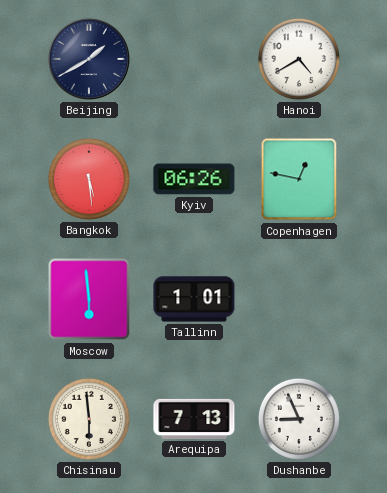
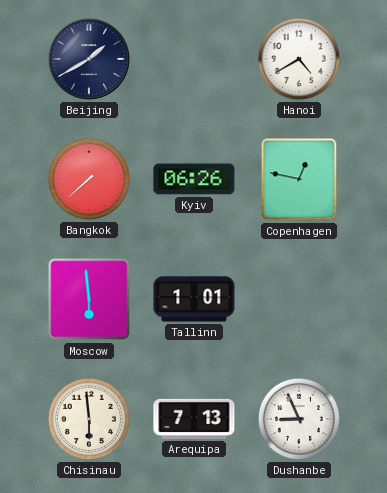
Bangkok: 5:29 -> 7:38 (89, 179)
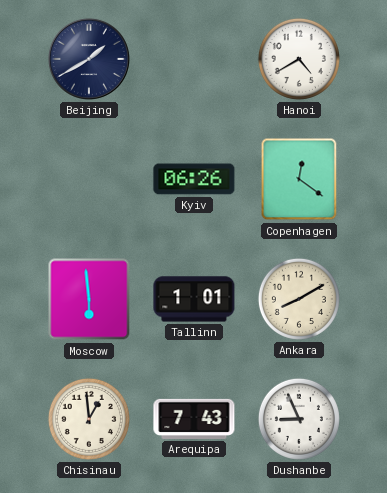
Bangkok: 7:38 -> none (89, 179)
Copenhagen: 12:47 -> 12:21 (299, 179)
Ankara: none -> 8:10 (299, 299)
Chisinau: 5:59 -> 12:59 (89, 419)
Arequipa: 7:13 -> 7:43 (194, 419)
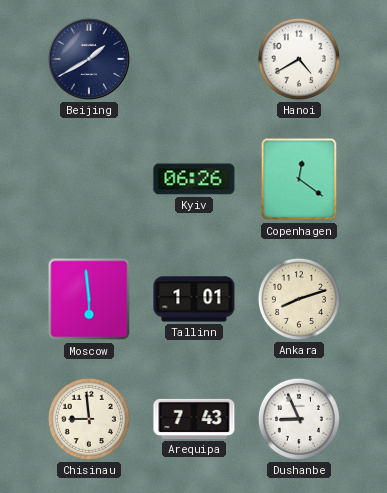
Ankara: 8:10 -> 8:12 (299, 299)
Chisinau: 12:59 -> 8:59 (89, 419)
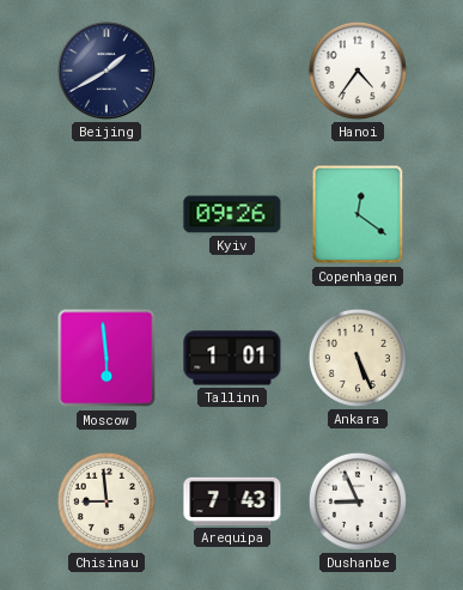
Hanoi: 4:40 -> 4:36 (358, 71)
Kyiv: 06:26 -> 09:26 (232, 214)
Ankara: 8:12 -> 5:26 (358, 358)
